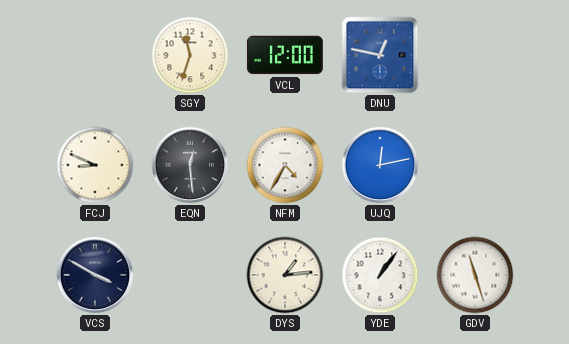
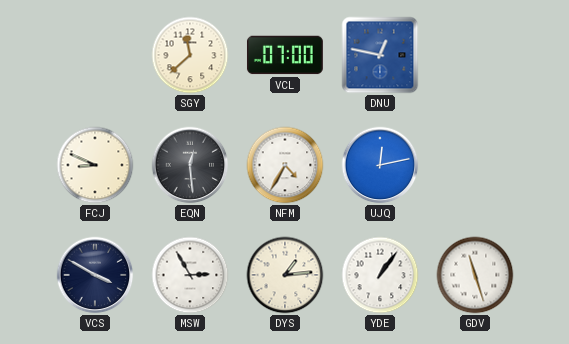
SGY: 11:33 -> 11:38 (190, 55)
VCL: 12:00 -> 07:00 (285, 55)
MSW: none -> 2:55 (190, 275)
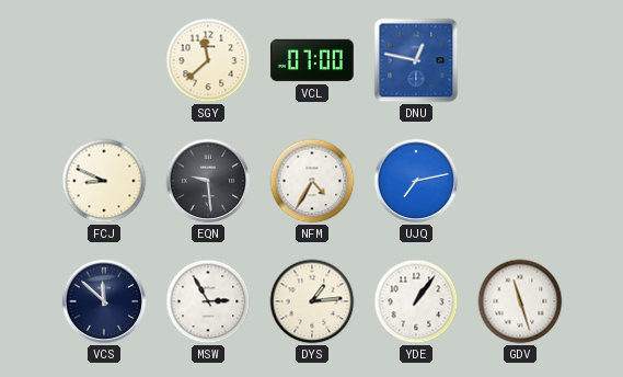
EQN: 12:29 -> 9:29 (208, 181)
UJQ: 12:13 -> 7:13 (416, 181)
VCS: 3:50 -> 11:52 (104, 301)
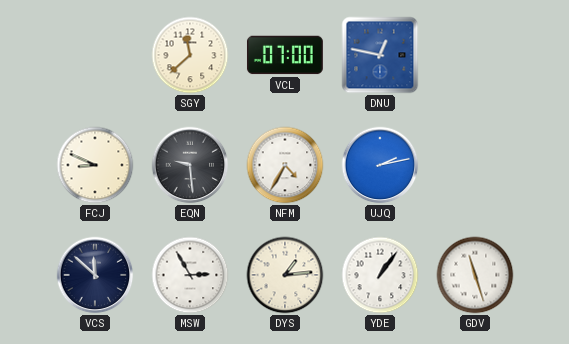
UJQ: 7:13 -> 2:13 (380, 165)
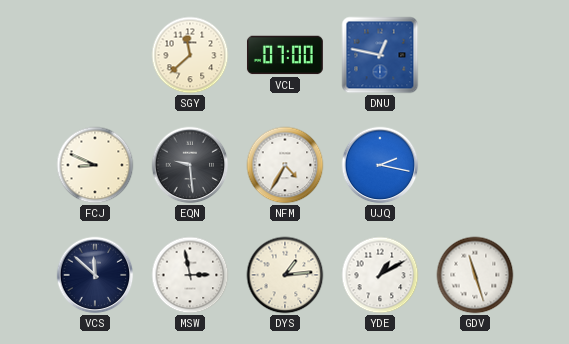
UJQ: 2:13 -> 2:17 (380, 165)
MSW: 2:55 -> 2:58 (190, 275)
YDE: 1:06 -> 1:10 (380, 275)
